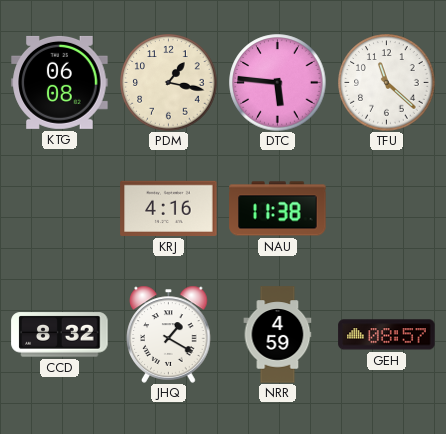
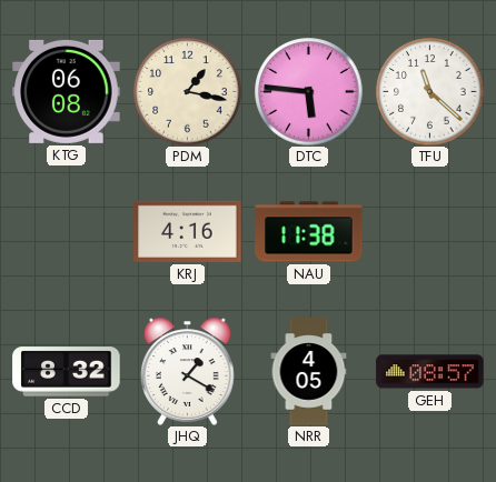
NRR: 4:59 -> 4:05 (309, 372)
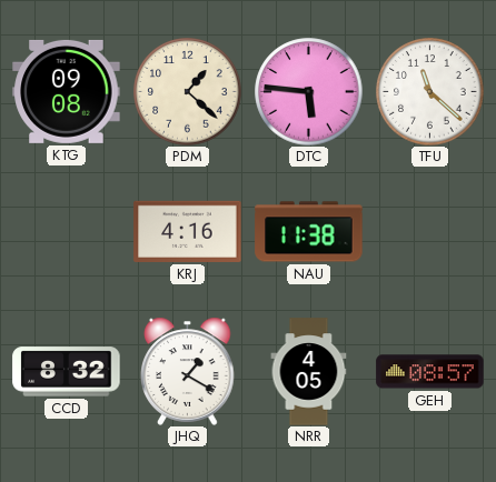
KTG: 06:08 -> 09:08 (67, 91)
PDM: 1:17 -> 1:22 (188, 92)
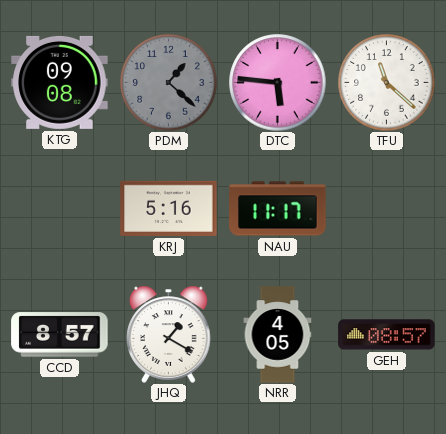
PDM dial: cream -> grey (169, 83)
KRJ: 4:16 -> 5:16 (169, 208)
NAU: 11:38 -> 11:17 (278, 209)
CCD: 8:32 -> 8:57 (60, 335)
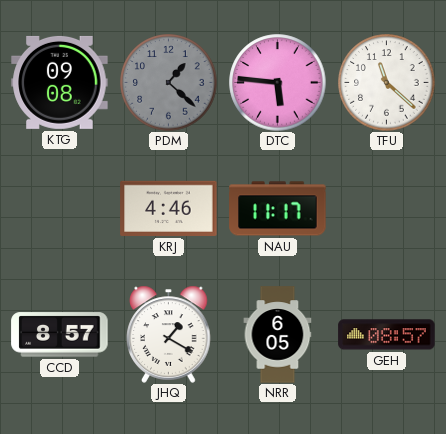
KRJ: 5:16 -> 4:46 (169, 208)
NRR: 4:05 -> 6:05 (278, 335)
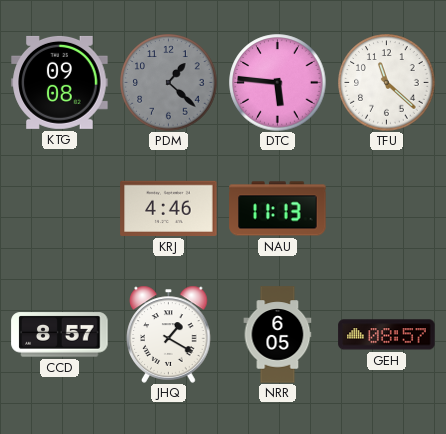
NAU: 11:17 -> 11:13 (278, 209)
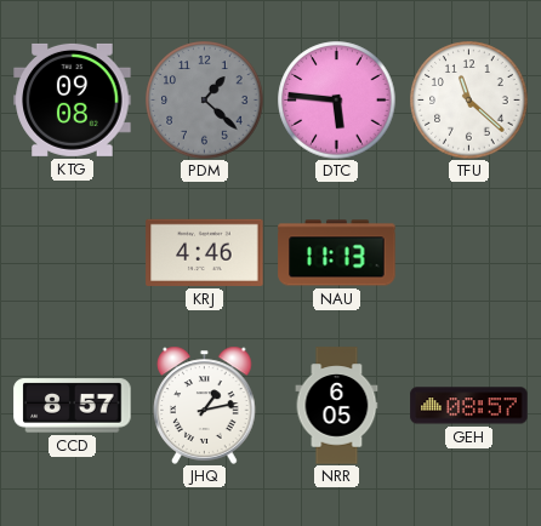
JHQ: 1:20 -> 1:13 (205, 405)
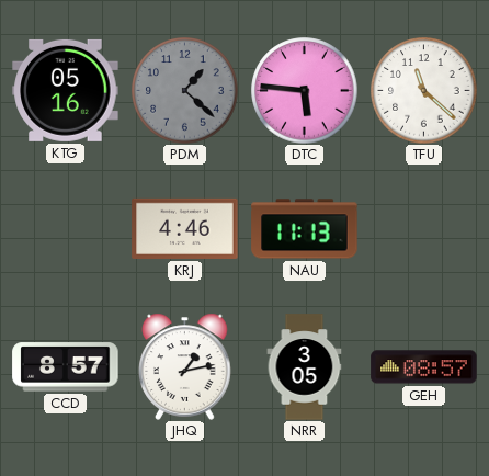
KTG: 09:08 -> 05:16 (66, 90)
NRR: 6:05 -> 3:05 (305, 367)
